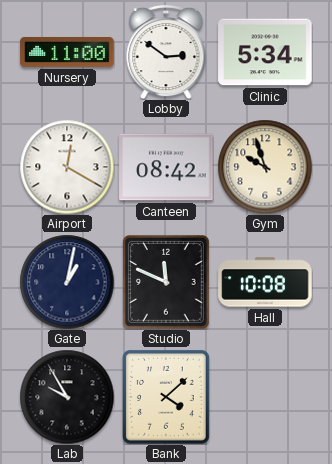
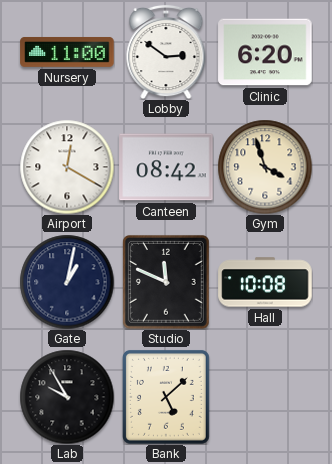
Clinic: 5:34 -> 6:20 (265, 52)
Gym: 9:57 -> 3:57 (265, 167)
Bank: 4:08 -> 5:08 (166, 397)
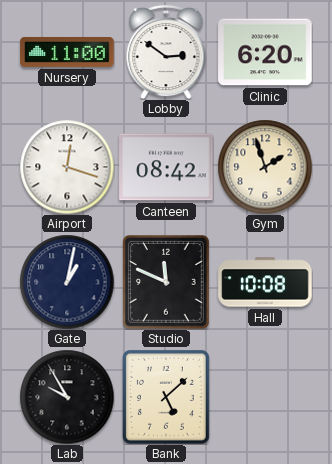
Airport: 12:20 -> 12:18 (67, 167)
Gym: 3:57 -> 1:57 (265, 167)
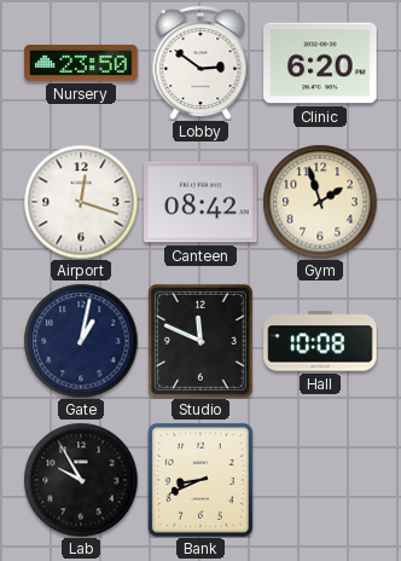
Nursery: 11:00 -> 23:50 (81, 63)
Bank: 5:08 -> 8:41 (200, 480)
